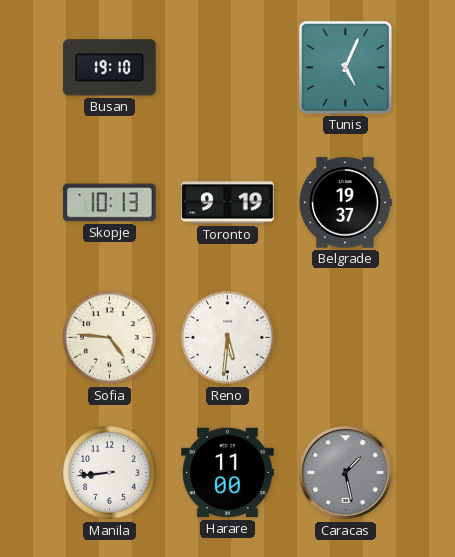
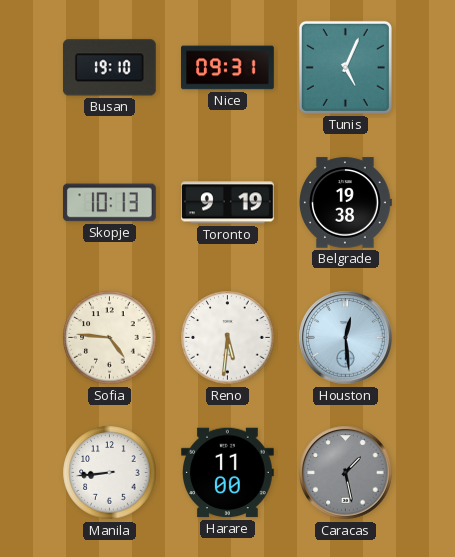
Nice: none -> 09:31 (228, 68)
Belgrade: 19:37 -> 19:38 (345, 203)
Houston: none -> 12:29 (346, 338)
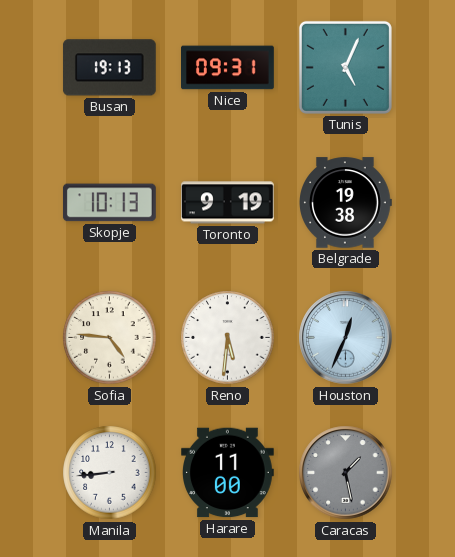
Busan: 19:10 -> 19:13 (109, 68)
Houston: 12:29 -> 12:34 (346, 338)
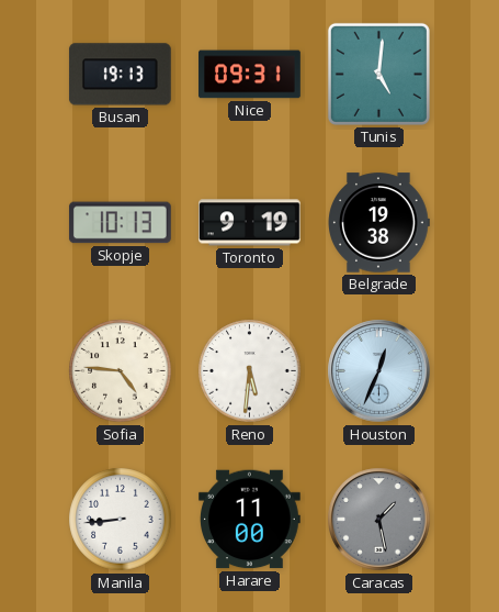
Tunis: 5:04 -> 5:01 (378, 74)
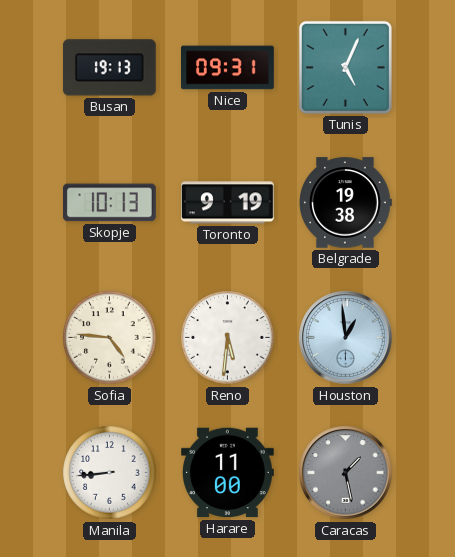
Tunis: 5:01 -> 5:04 (345, 67)
Houston: 12:34 -> 12:59 (346, 338)
